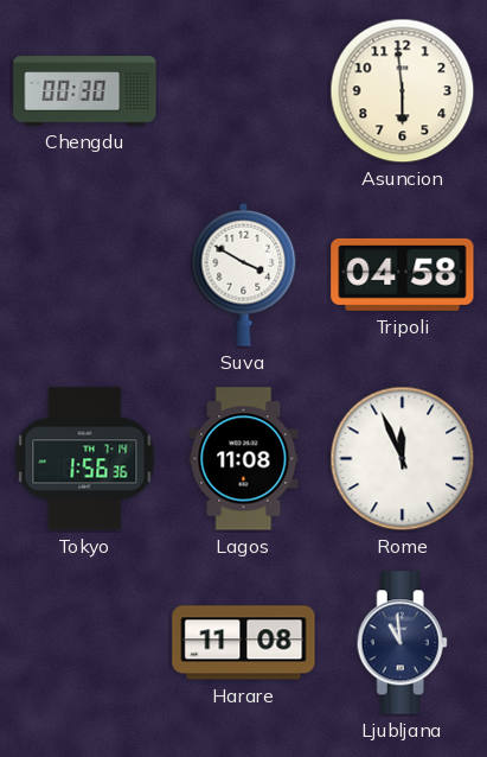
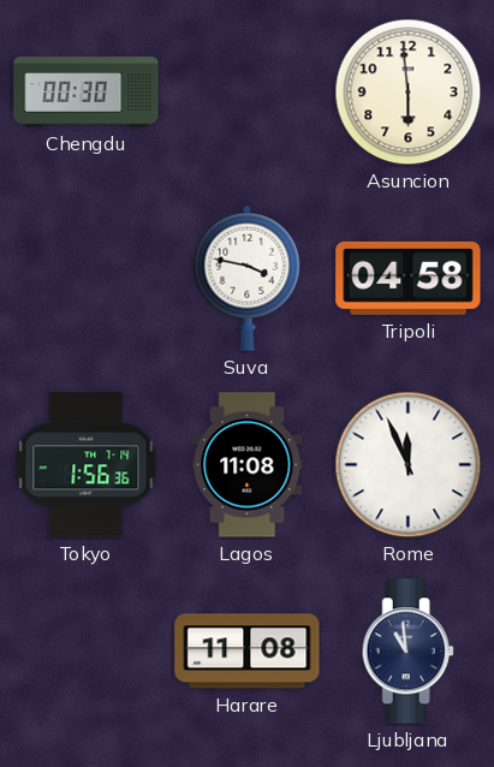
Suva: 3:50 -> 3:47 (248, 278)
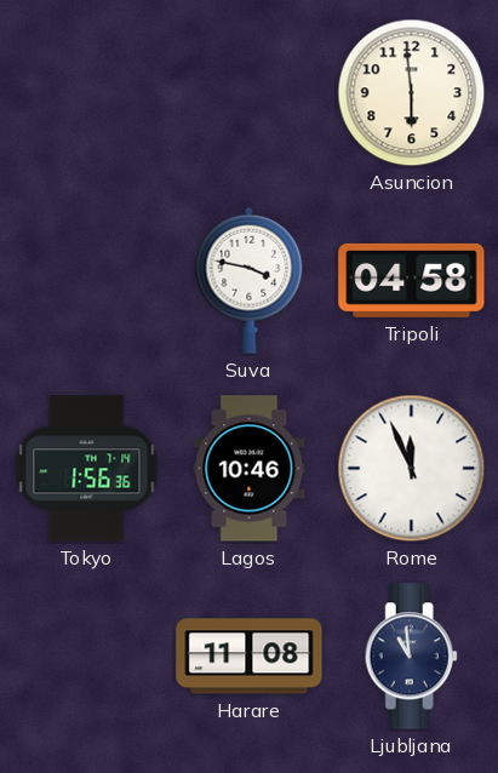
Chengdu: 00:30 -> none (87, 93)
Lagos: 11:08 -> 10:46 (250, 469)
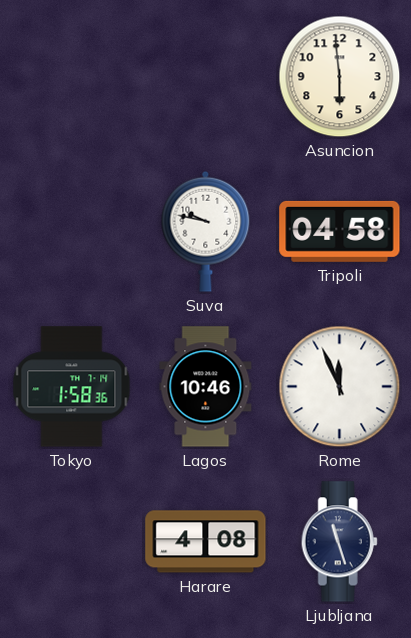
Suva: 3:47 -> 9:47 (206, 231)
Tokyo: 1:56 -> 1:58 (72, 387)
Harare: 11:08 -> 4:08 (206, 542)
Ljubljana: 10:59 -> 11:27 (339, 542)
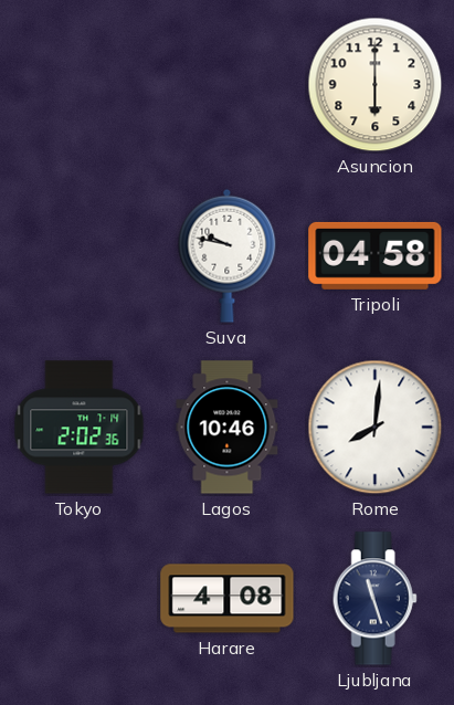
Asuncion: 5:59 -> 6:00 (376, 85)
Tokyo: 1:58 -> 2:02 (80, 428)
Rome: 11:56 -> 8:01 (376, 428)
